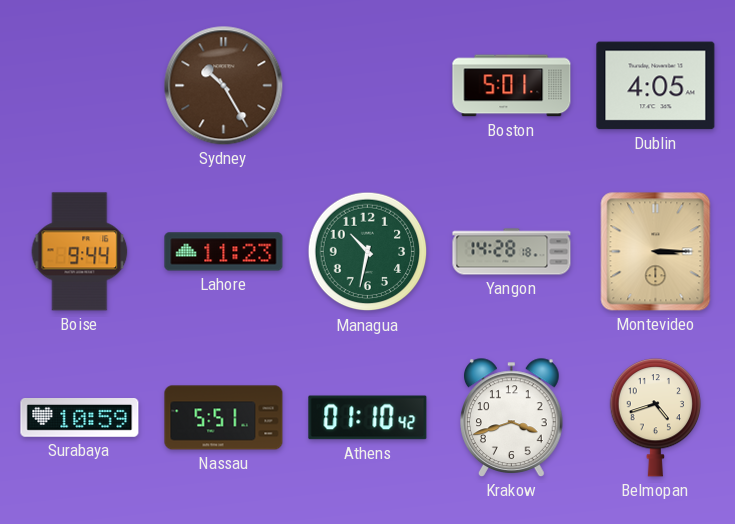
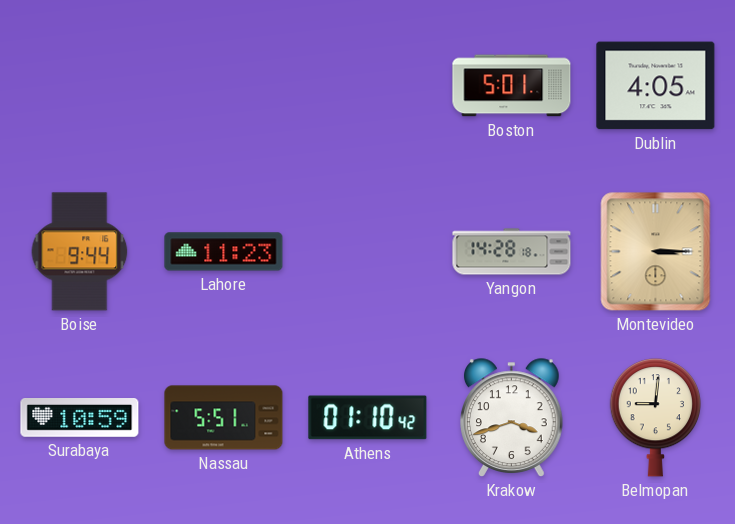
Sydney: 10:25 -> none (224, 86)
Managua: 10:32 -> none (368, 252)
Belmopan: 4:42 -> 9:01 (655, 418)
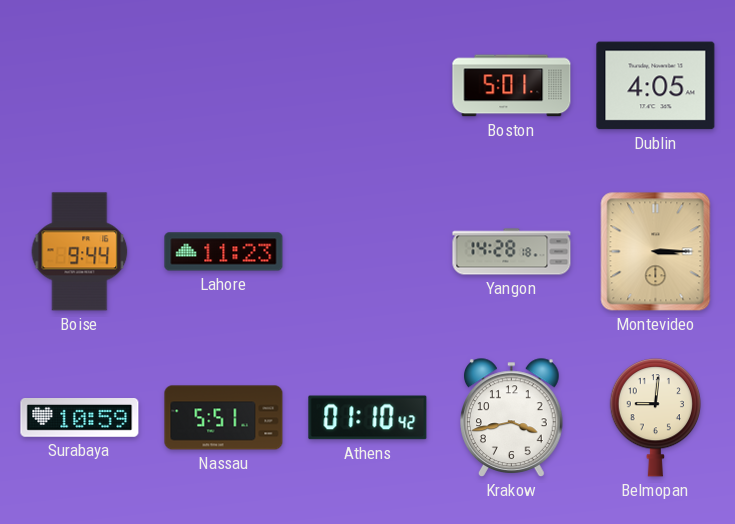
Krakow: 3:42 -> 3:43 (512, 418)
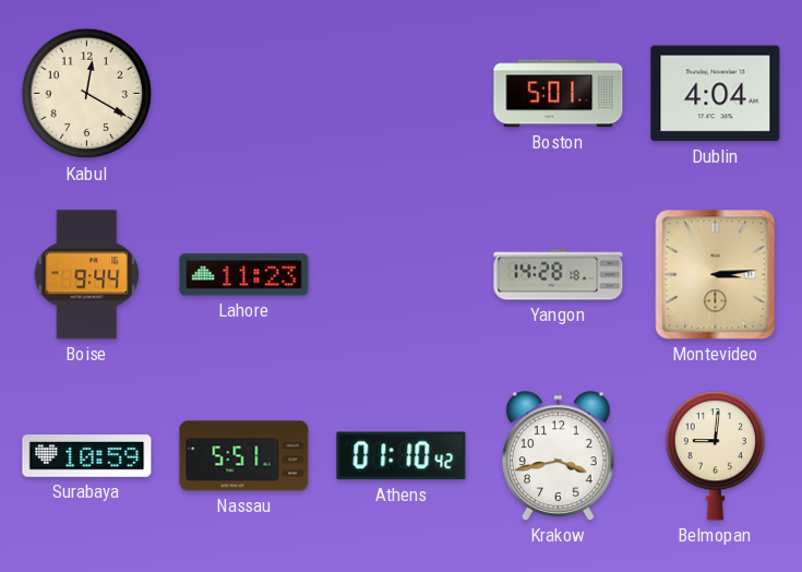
Kabul: none -> 12:20 (87, 94)
Dublin: 4:05 -> 4:04 (716, 94)
Montevideo: 3:15 -> 3:14 (716, 275)
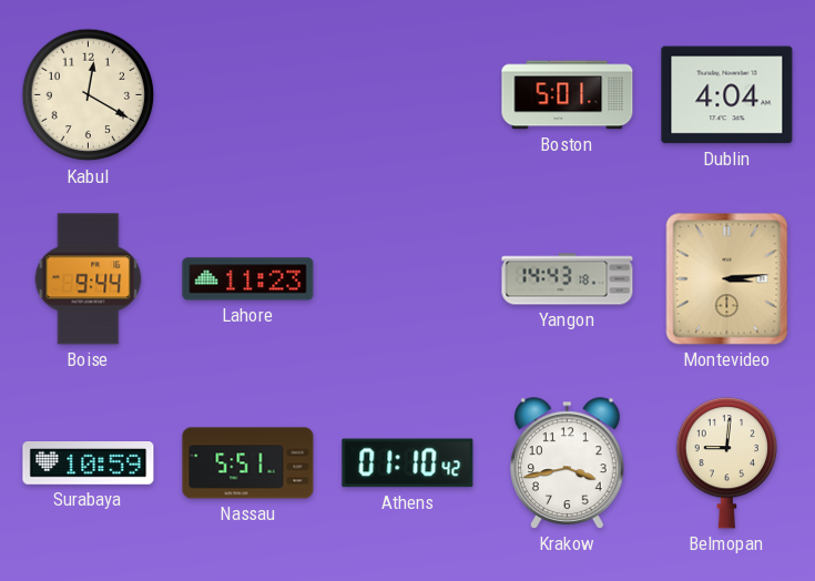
Yangon: 14:28 -> 14:43 (568, 279)
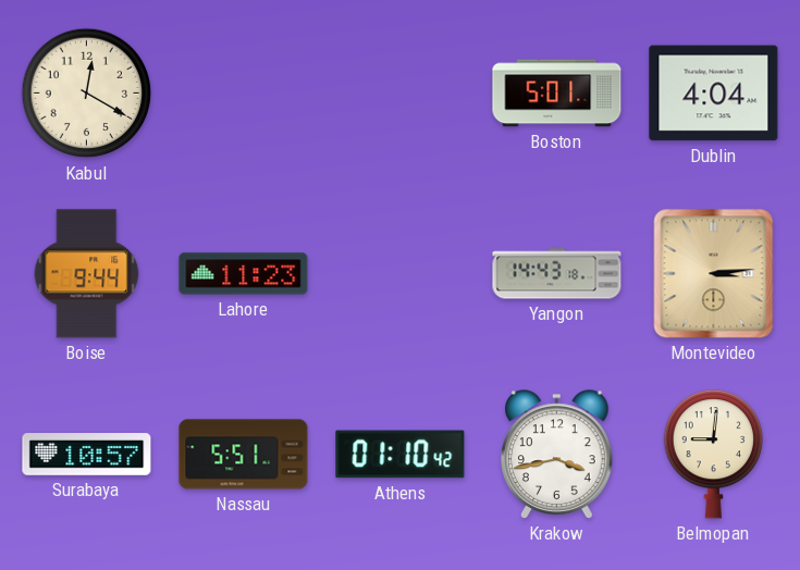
Surabaya: 10:59 -> 10:57 (87, 455)
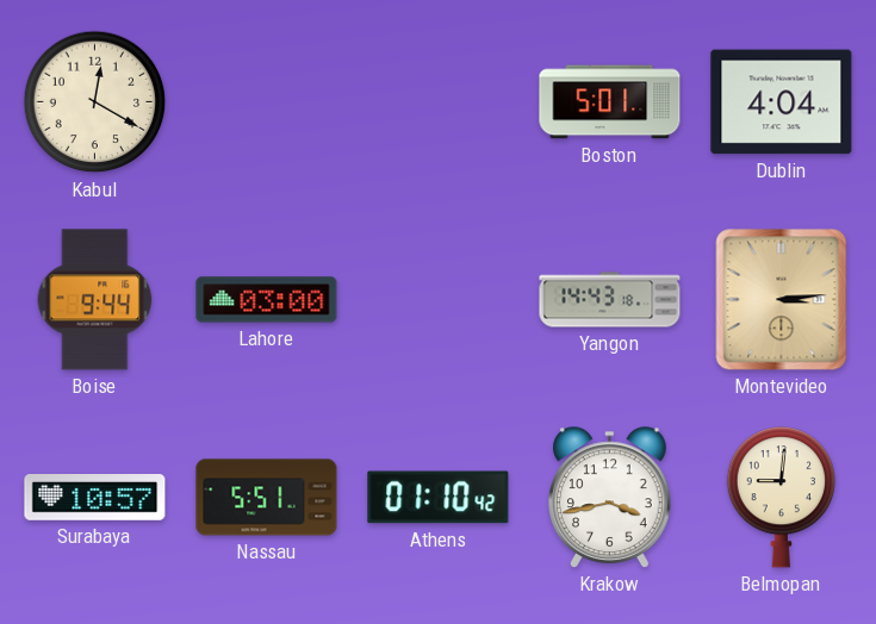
Lahore: 11:23 -> 03:00 (267, 300)
